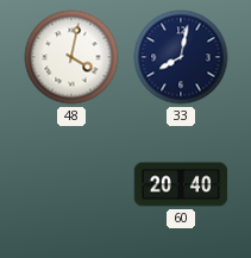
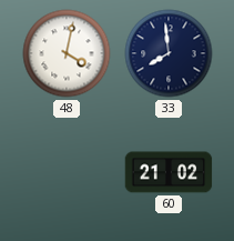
33: 8:02 -> 7:59 (169, 53)
60: 20:40 -> 21:02 (169, 172)
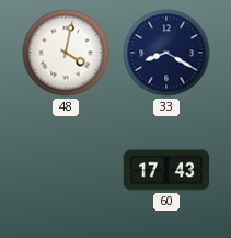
33: 7:59 -> 8:20 (166, 53)
60: 21:02 -> 17:43 (166, 170)
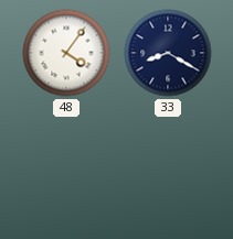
48: 4:02 -> 4:06 (66, 53)
60: 17:43 -> none (166, 170)
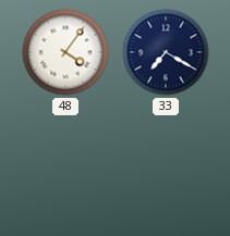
33: 8:20 -> 7:20 (166, 52)
